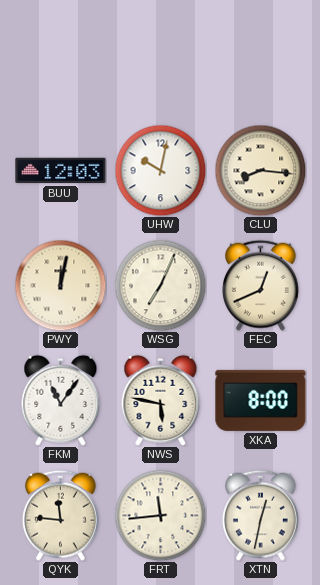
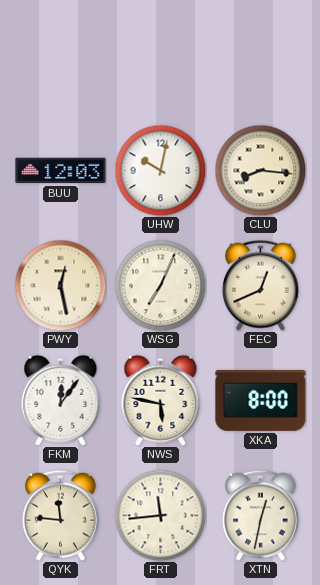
PWY: 12:02 -> 12:28 (60, 285)
FKM: 11:06 -> 12:06 (61, 400)
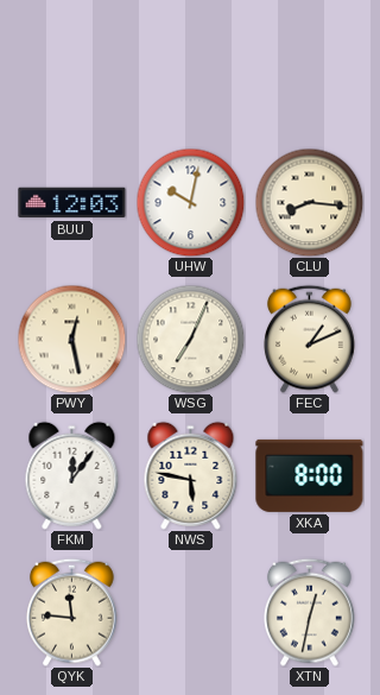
FEC: 12:41 -> 1:11 (309, 339)
FRT: 11:44 -> none (160, 515)
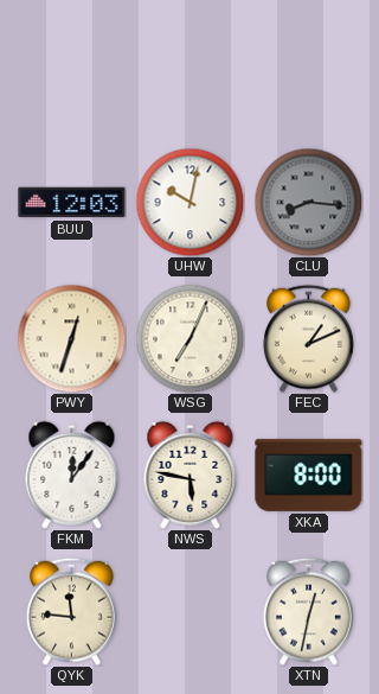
CLU dial: cream -> grey (308, 202)
PWY: 12:28 -> 12:33 (71, 338)
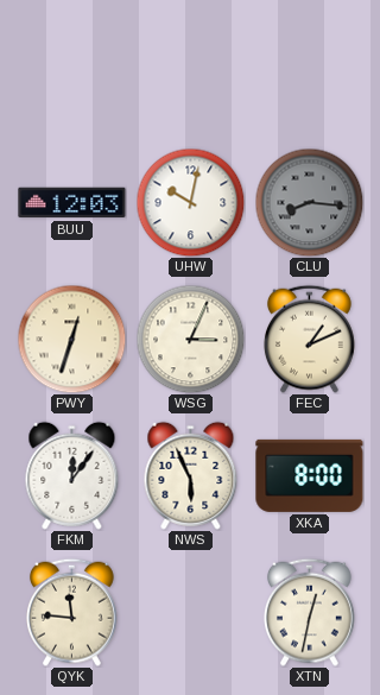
WSG: 7:04 -> 3:04 (190, 339)
NWS: 5:47 -> 5:56 (191, 475)
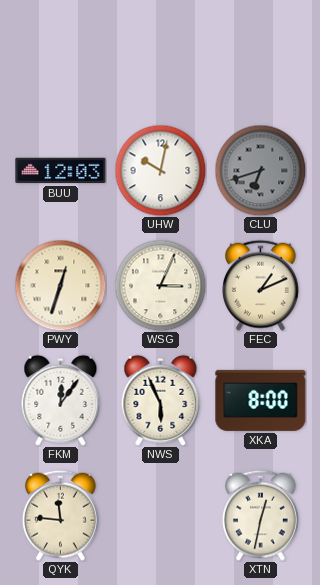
CLU: 8:16 -> 6:42 (260, 170)
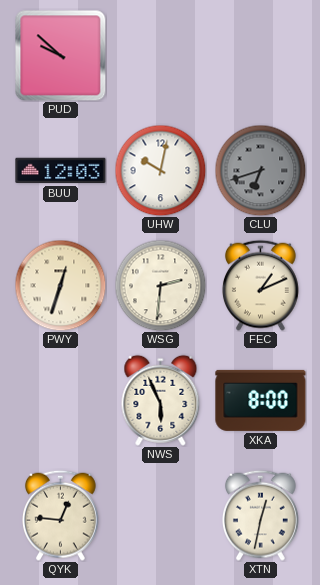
PUD: none -> 9:52 (60, 55)
WSG: 3:04 -> 2:31 (160, 285)
FKM: 12:06 -> none (61, 400)
QYK: 11:46 -> 12:46 (60, 515)
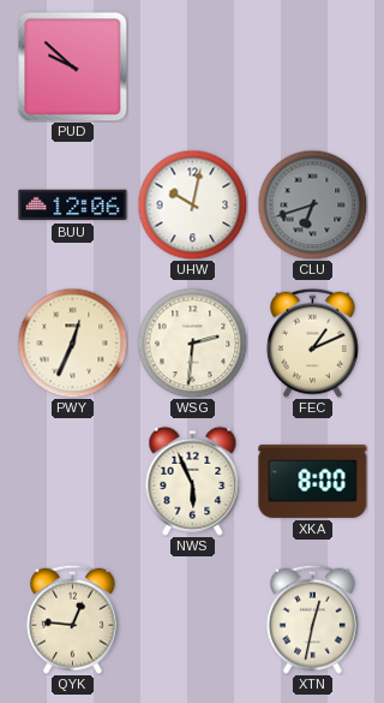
BUU: 12:03 -> 12:06 (73, 205)
PWY: 12:33 -> 12:34 (72, 342)
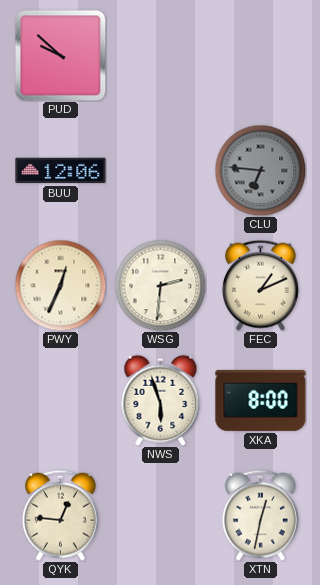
UHW: 10:02 -> none (192, 204)
CLU: 6:42 -> 6:46 (260, 170)
NWS: 5:56 -> 5:57 (161, 400)
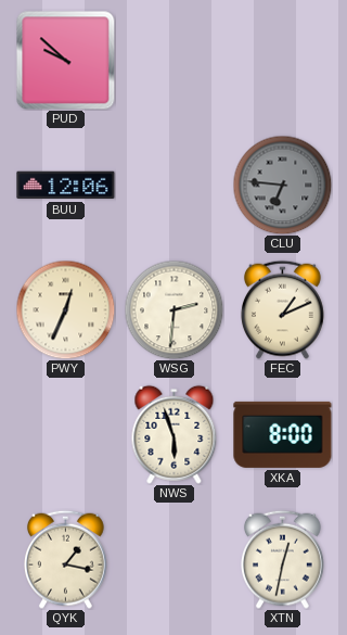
QYK: 12:46 -> 1:17 (65, 559)
